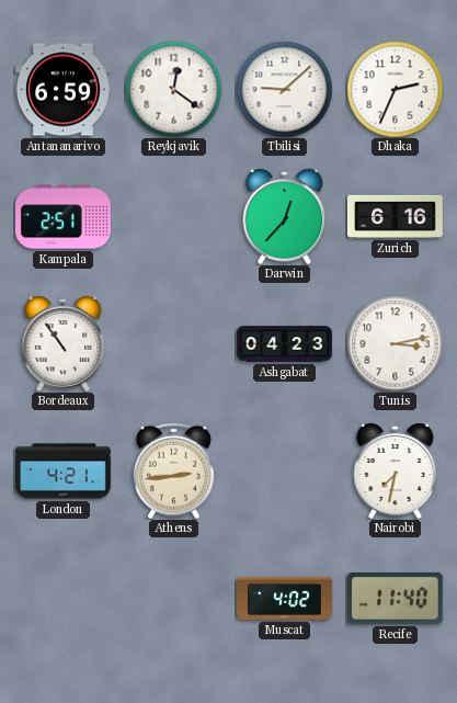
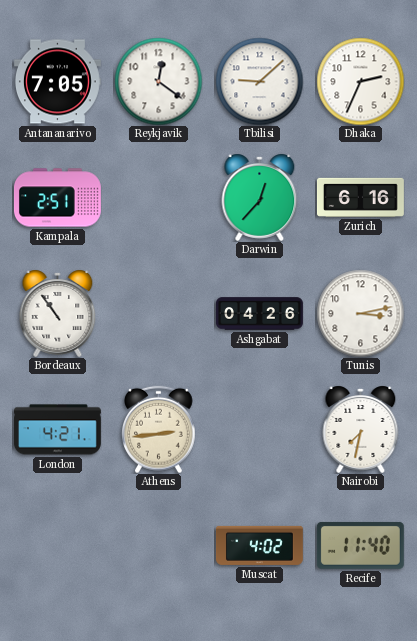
Antananarivo: 6:59 -> 7:05 (57, 82)
Ashgabat: 04:23 -> 04:26 (259, 314)
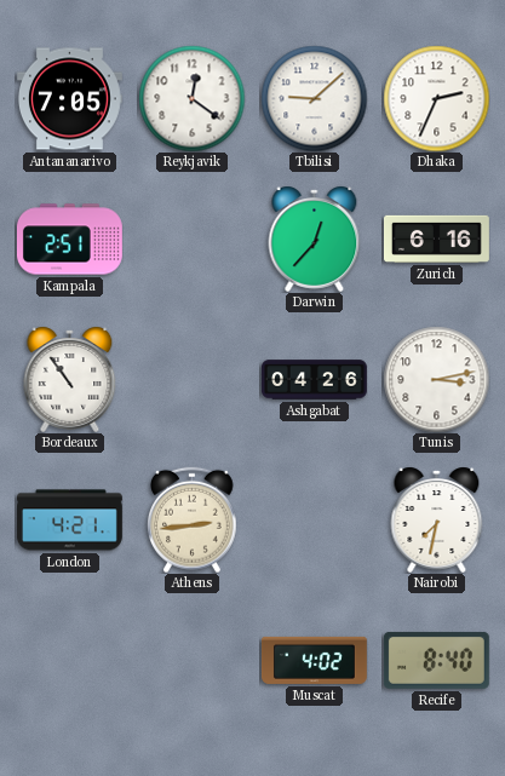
Recife: 11:40 -> 8:40 (436, 661)
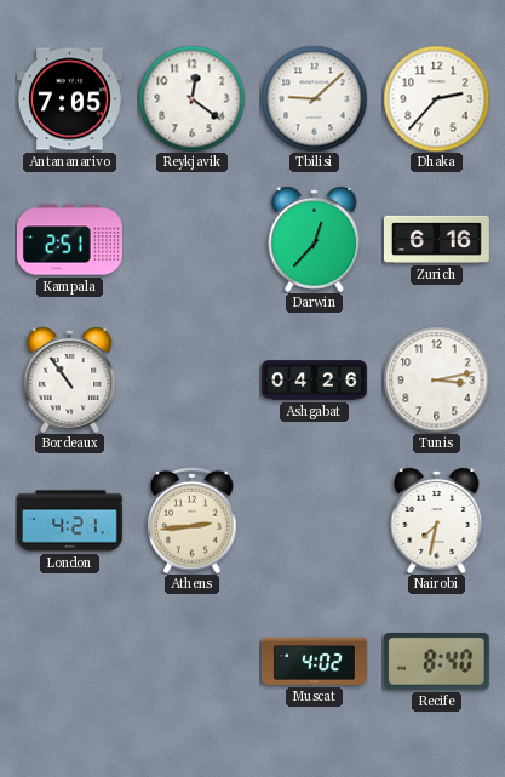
Dhaka: 2:34 -> 2:37 (436, 98)
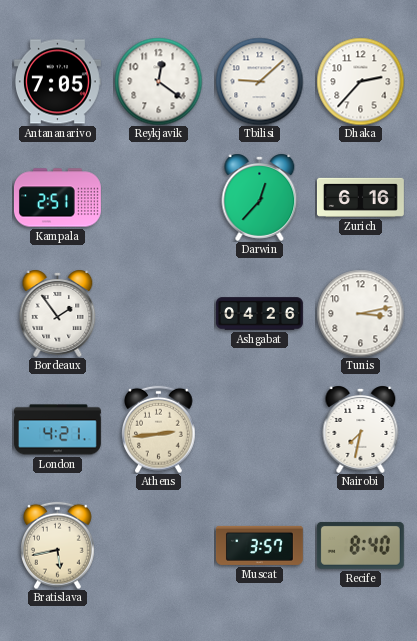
Bordeaux: 10:54 -> 1:54 (58, 313)
Bratislava: none -> 5:43 (58, 545)
Muscat: 4:02 -> 3:57 (259, 545)
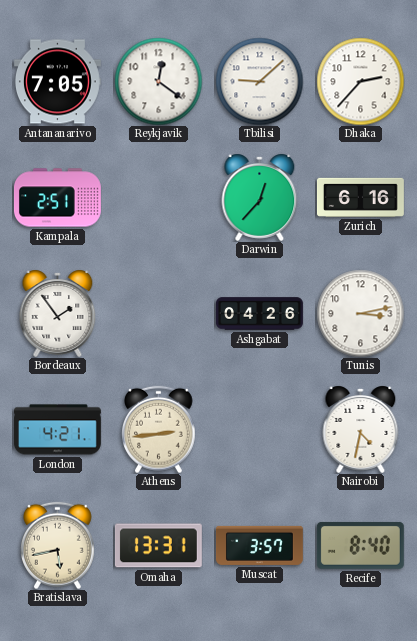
Nairobi: 7:32 -> 4:32 (361, 429)
Omaha: none -> 13:31 (158, 546)
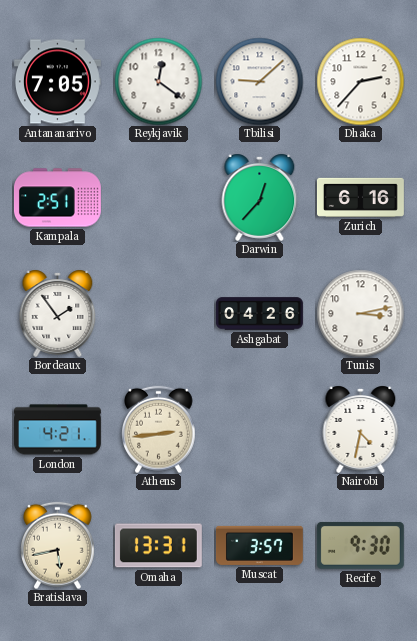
Recife: 8:40 -> 9:30 (360, 546)
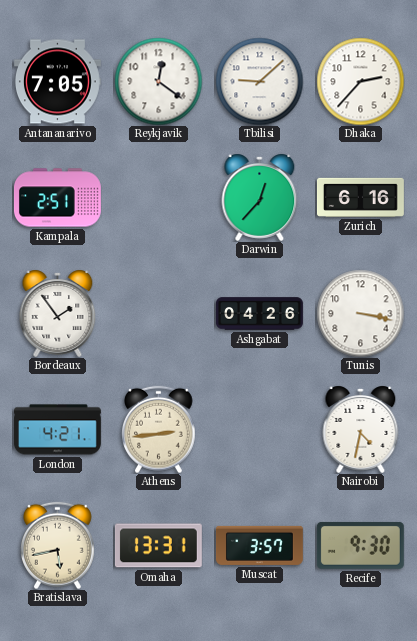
Tunis: 3:13 -> 3:17 (360, 313)
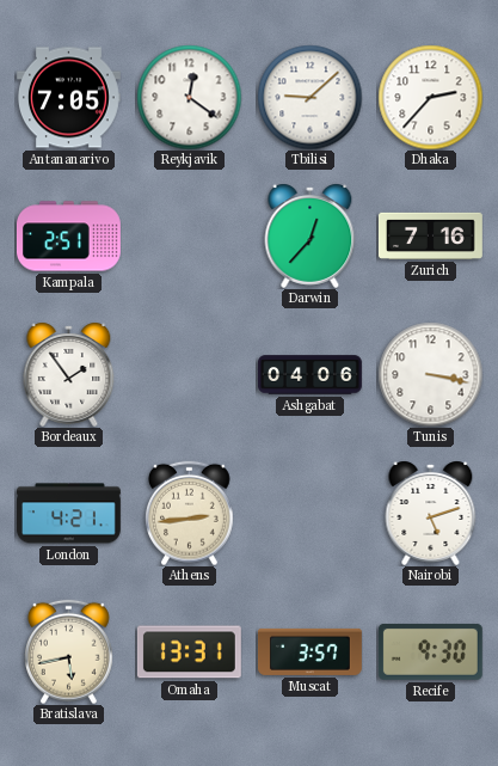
Zurich: 6:16 -> 7:16 (430, 235)
Ashgabat: 04:26 -> 04:06 (309, 375)
Nairobi: 4:32 -> 5:12 (431, 513)
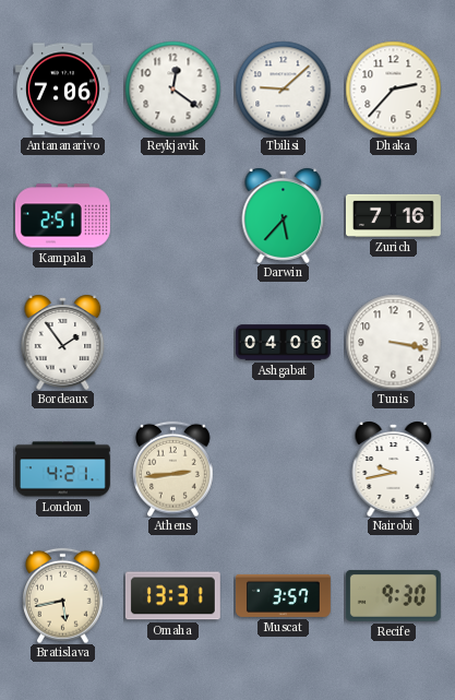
Antananarivo: 7:05 -> 7:06 (62, 90)
Darwin: 12:37 -> 5:37 (284, 215)
Nairobi: 5:12 -> 9:43 (394, 468)
